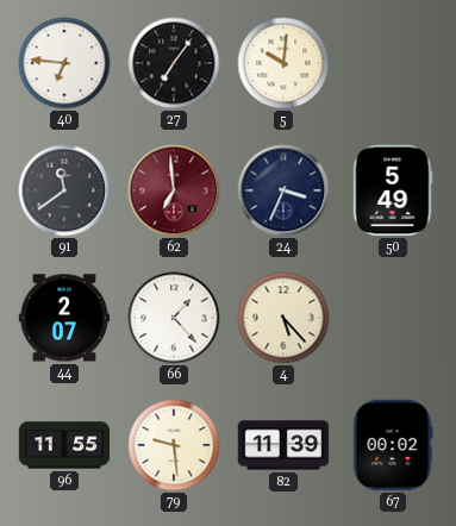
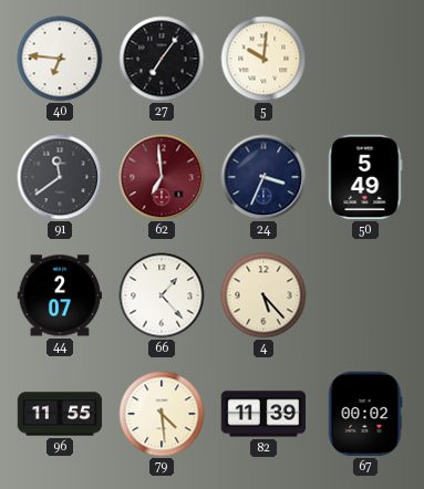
79: 9:29 -> 4:29 (162, 414)
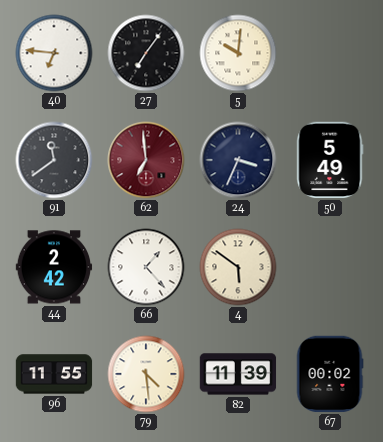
44: 2:07 -> 2:42 (54, 267)
4: 5:23 -> 5:51 (238, 267)
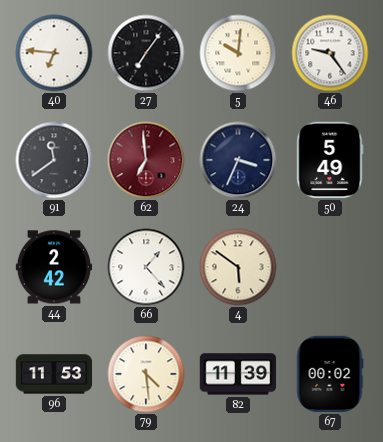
46: none -> 9:24 (330, 53)
96: 11:55 -> 11:53 (54, 374)
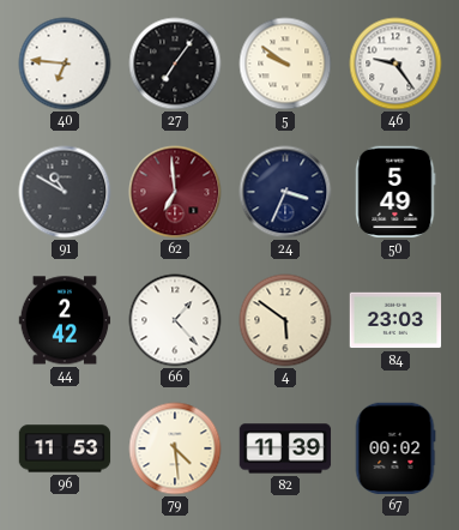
5: 10:01 -> 9:51 (285, 64)
91: 11:39 -> 10:50 (65, 192)
84: none -> 23:03 (395, 320)
